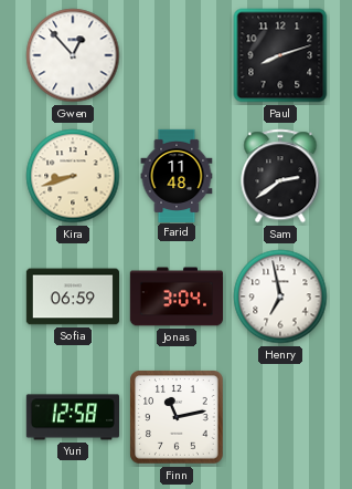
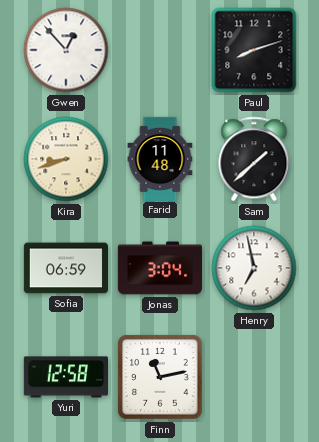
Sam: 2:39 -> 1:38 (254, 159)
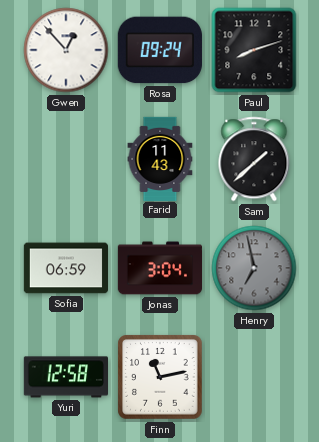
Rosa: none -> 09:24 (160, 50)
Kira: 8:42 -> none (66, 159)
Farid: 11:48 -> 11:43 (160, 158)
Henry dial: white -> grey (254, 268)
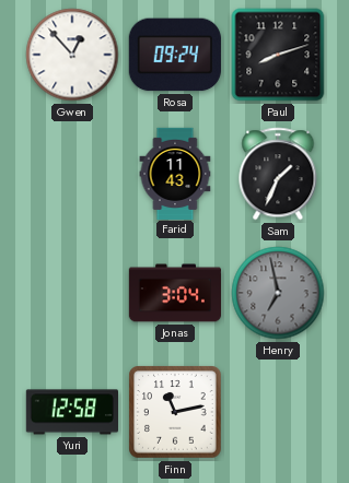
Sam: 1:38 -> 1:34 (278, 174)
Sofia: 06:59 -> none (65, 268)
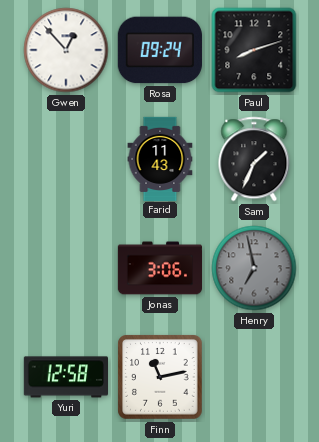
Jonas: 3:04 -> 3:06 (159, 268)
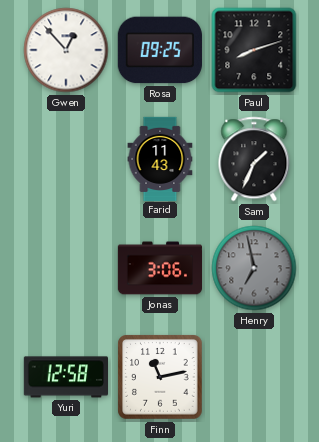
Rosa: 09:24 -> 09:25 (160, 50)
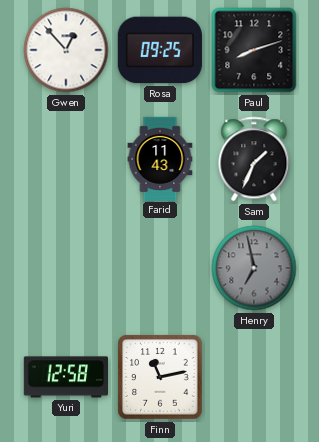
Jonas: 3:06 -> none (159, 268)
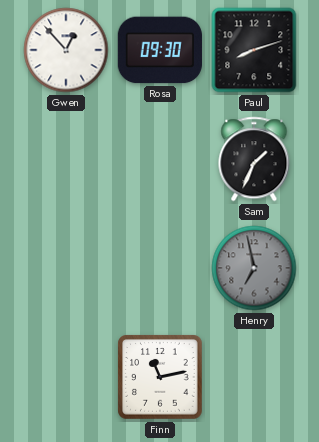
Rosa: 09:25 -> 09:30 (160, 50)
Farid: 11:43 -> none (160, 158)
Yuri: 12:58 -> none (65, 377)
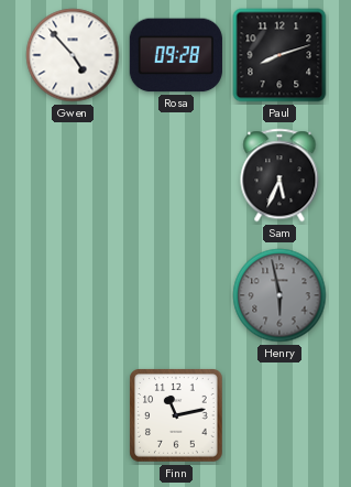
Gwen: 12:53 -> 4:53 (73, 55)
Rosa: 09:30 -> 09:28 (176, 55)
Sam: 1:34 -> 5:34 (279, 175)
Henry: 6:58 -> 5:58 (279, 295)
